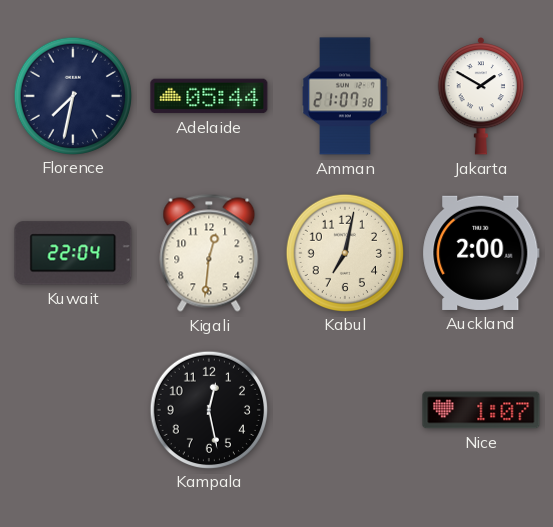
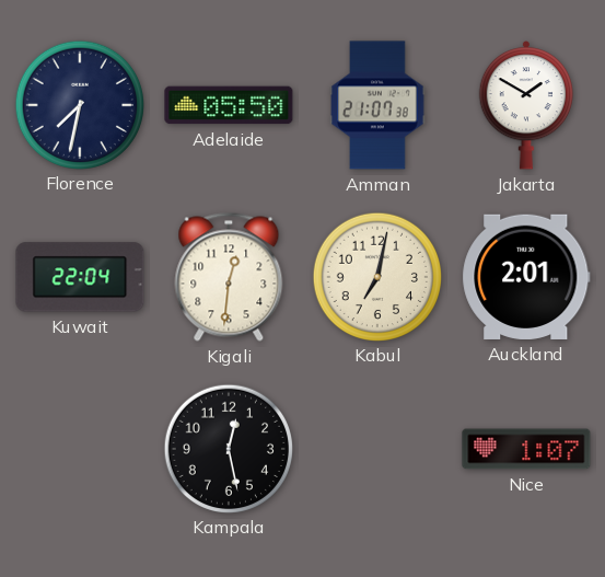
Adelaide: 05:44 -> 05:50 (229, 105)
Auckland: 2:00 -> 2:01 (526, 277)
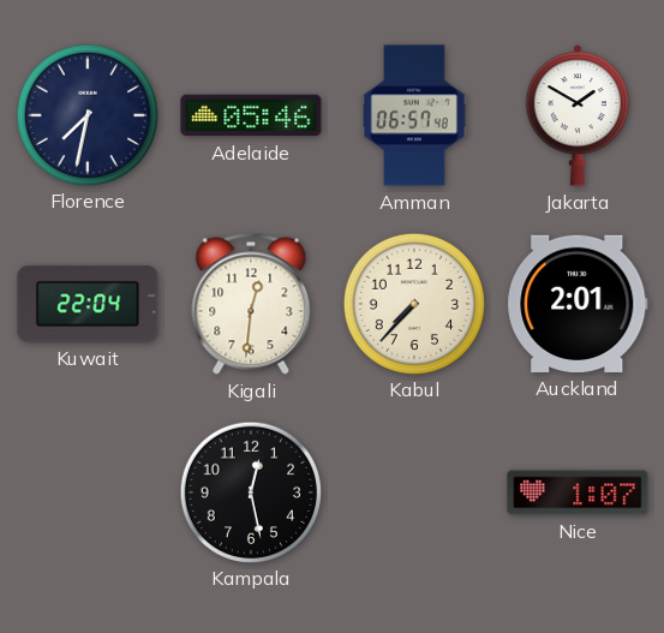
Adelaide: 05:50 -> 05:46 (251, 115)
Amman: 21:07 -> 06:57 (414, 115)
Kabul: 7:02 -> 7:37 (413, 303)
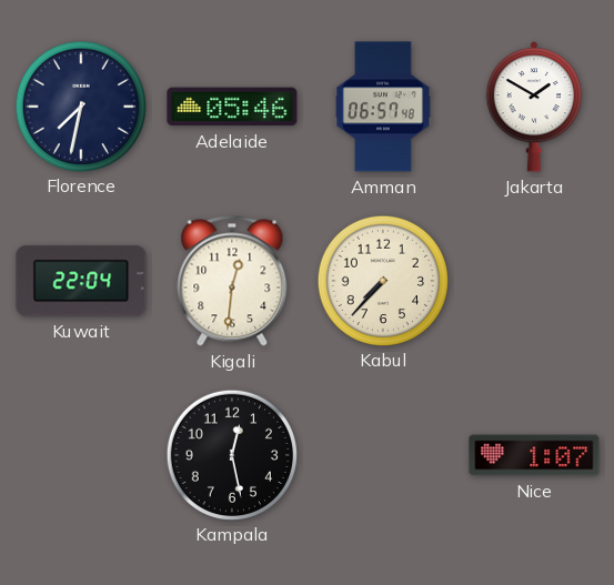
Auckland: 2:01 -> none (578, 304)
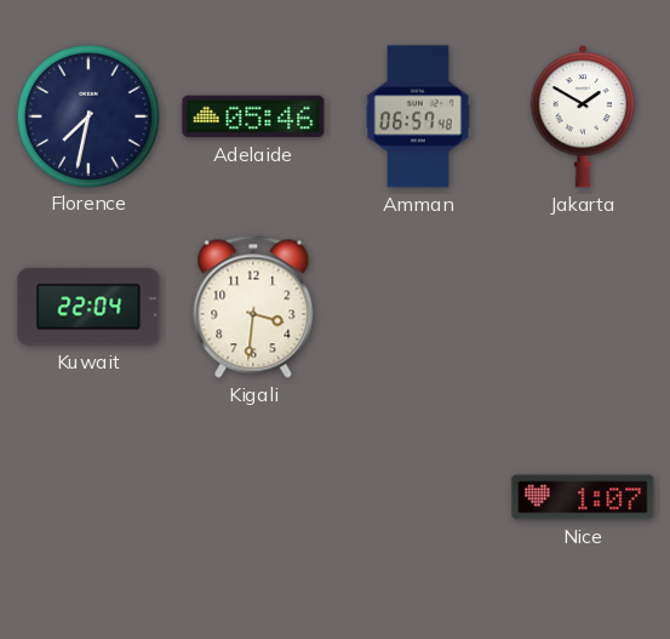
Kigali: 12:31 -> 3:31 (253, 307)
Kabul: 7:37 -> none (382, 280)
Kampala: 12:28 -> none (231, 454)
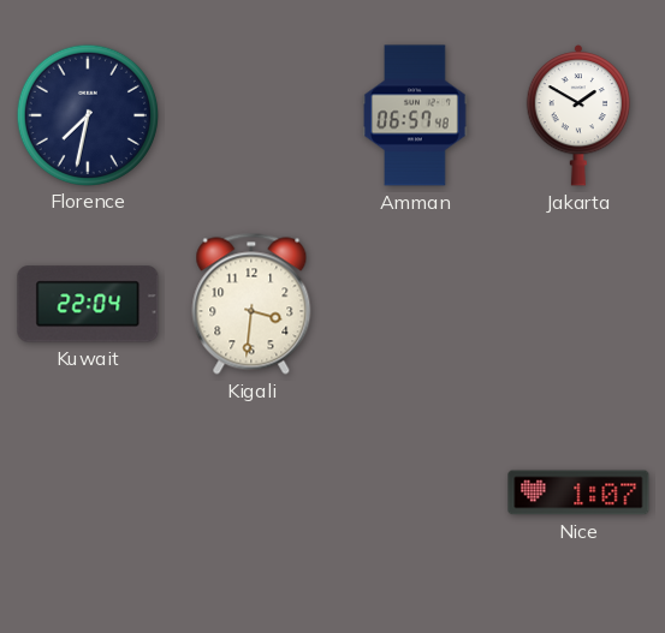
Adelaide: 05:46 -> none (253, 116)
